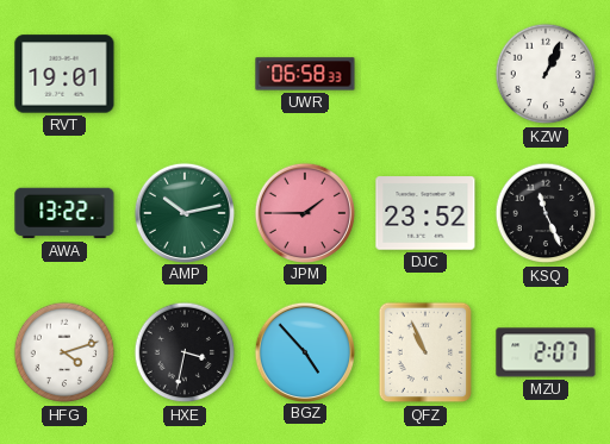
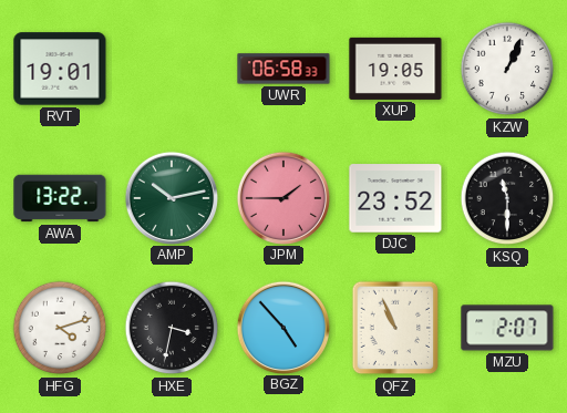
XUP: none -> 19:05 (395, 69)
KSQ: 11:26 -> 11:30 (507, 198)
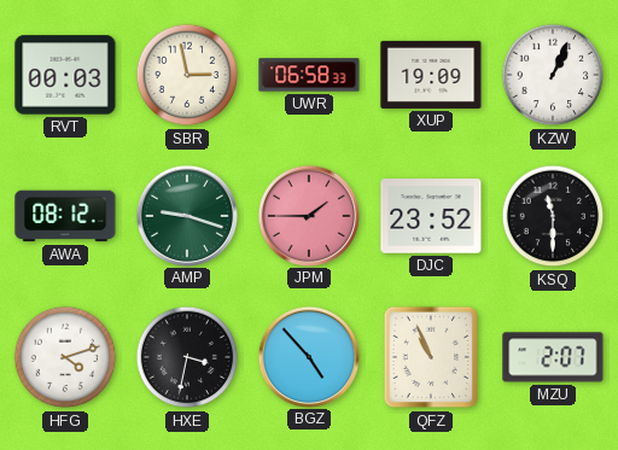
RVT: 19:01 -> 00:03 (65, 75)
SBR: none -> 2:58 (187, 75)
XUP: 19:05 -> 19:09 (431, 75)
AWA: 13:22 -> 08:12 (65, 216)
AMP: 10:13 -> 9:18 (186, 215)
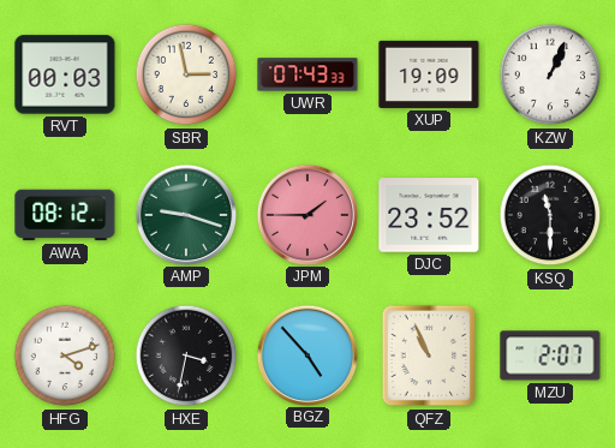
UWR: 06:58 -> 07:43 (307, 74)
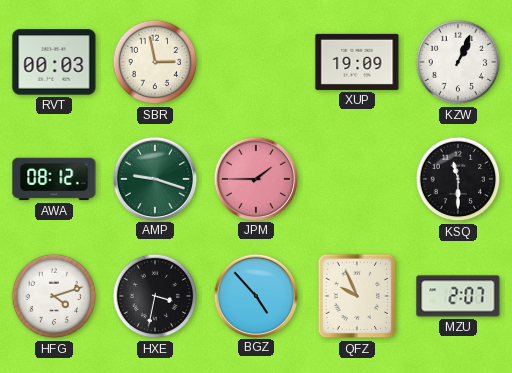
UWR: 07:43 -> none (307, 74)
DJC: 23:52 -> none (429, 215)
QFZ: 10:56 -> 9:56 (357, 296)
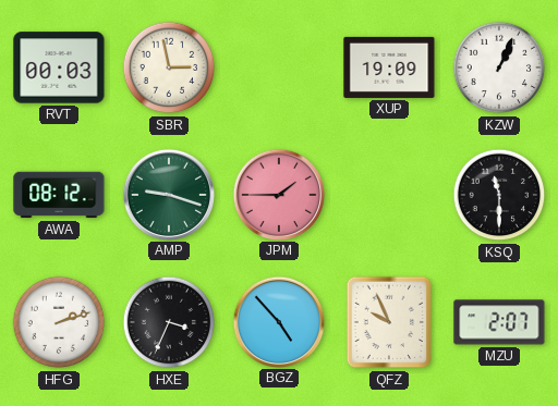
HFG: 4:12 -> 2:12 (59, 322)
HXE: 3:32 -> 3:34 (169, 322)
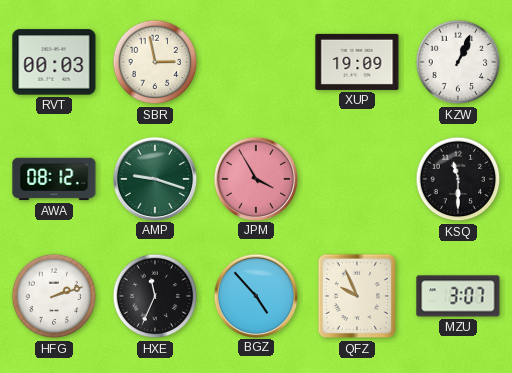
JPM: 1:45 -> 3:55 (255, 178)
HXE: 3:34 -> 11:34 (155, 296)
MZU: 2:07 -> 3:07 (458, 296)
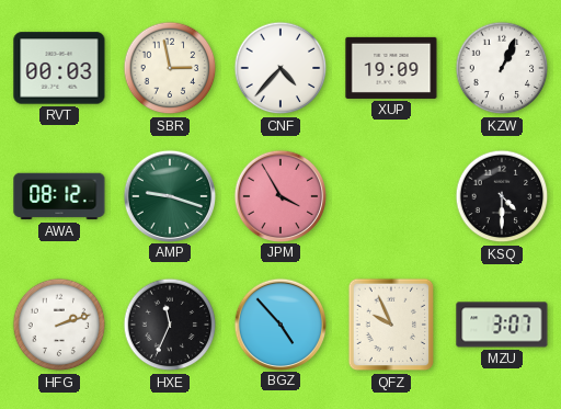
CNF: none -> 4:37 (280, 68)
KSQ: 11:30 -> 4:30 (502, 196)
